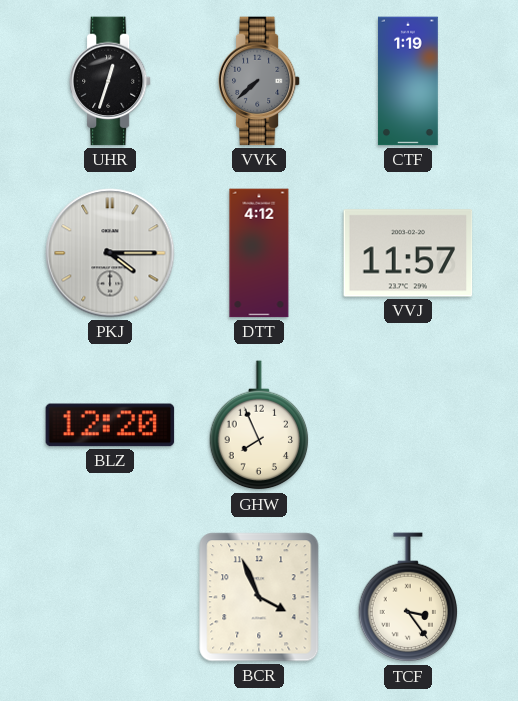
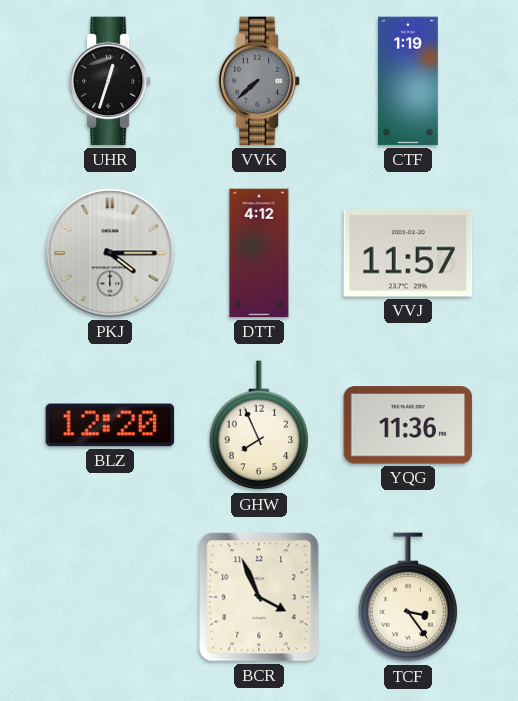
YQG: none -> 11:36 (408, 425)
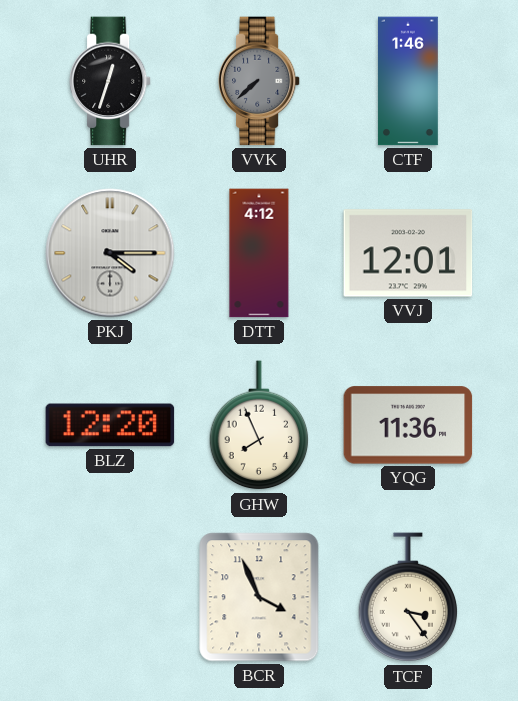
CTF: 1:19 -> 1:46 (408, 81)
VVJ: 11:57 -> 12:01 (408, 253)
